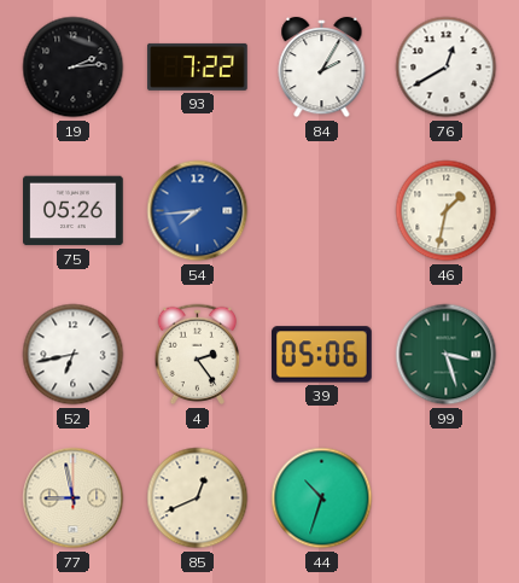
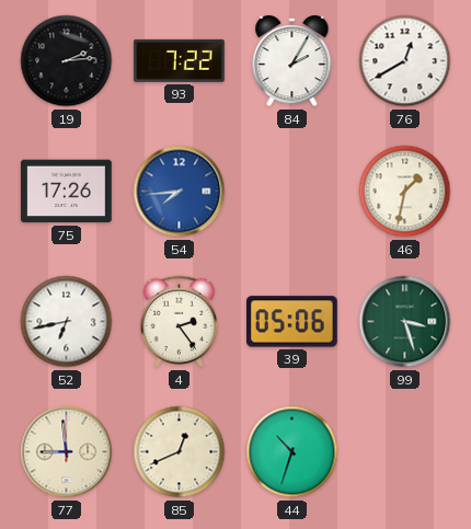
75: 05:26 -> 17:26 (67, 192)
77: 8:58 -> 8:59 (67, 452)
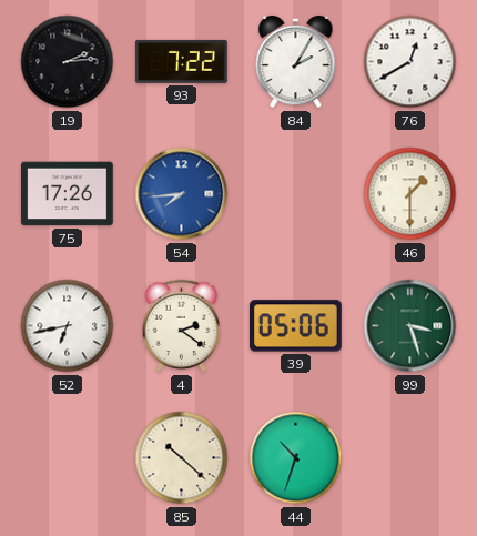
46: 1:32 -> 1:30 (410, 194)
4: 2:24 -> 2:21 (182, 326)
77: 8:59 -> none (67, 452)
85: 12:41 -> 10:22 (182, 458)
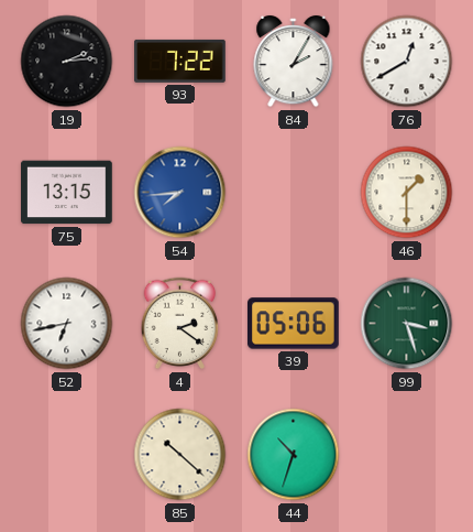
75: 17:26 -> 13:15 (67, 193)
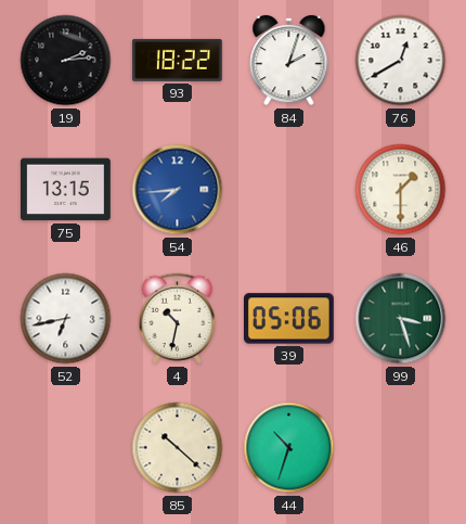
93: 7:22 -> 18:22 (178, 60)
84: 2:05 -> 2:03 (289, 61)
4: 2:21 -> 10:32 (178, 319)
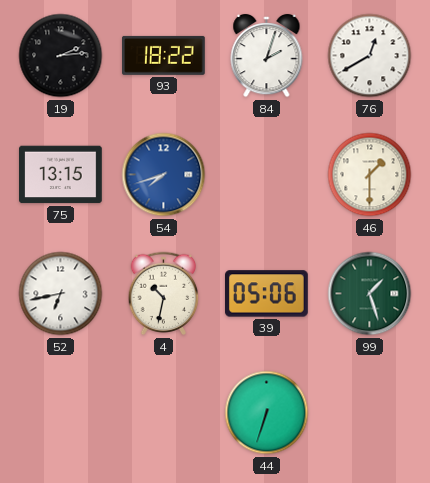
54: 7:44 -> 7:42 (164, 175)
99: 3:27 -> 1:27 (370, 294)
85: 10:22 -> none (178, 448)
44: 10:33 -> 6:33 (267, 413)
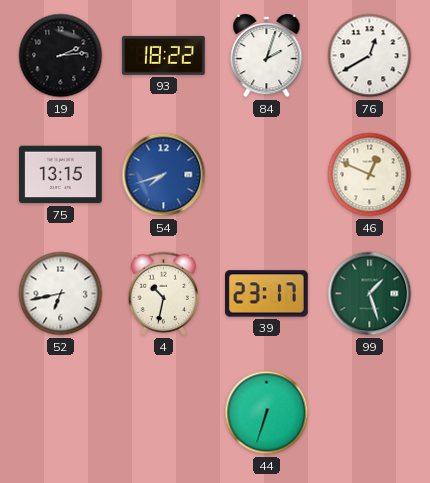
46: 1:30 -> 12:49 (370, 175)
39: 05:06 -> 23:17 (267, 294)
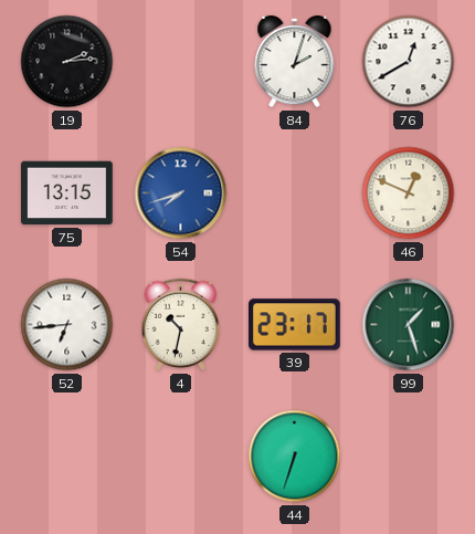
93: 18:22 -> none (164, 55)
52: 6:43 -> 6:44 (67, 325)
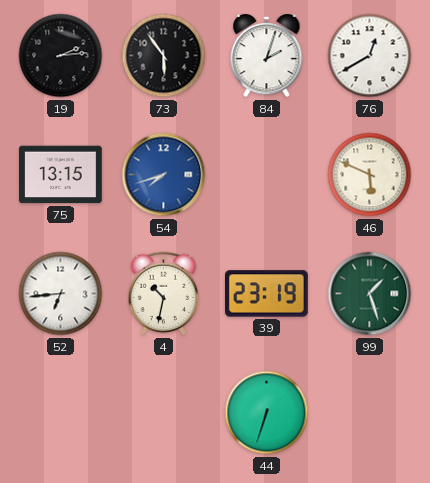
73: none -> 5:54 (164, 56)
46: 12:49 -> 5:49 (370, 175)
39: 23:17 -> 23:19 (267, 294)
